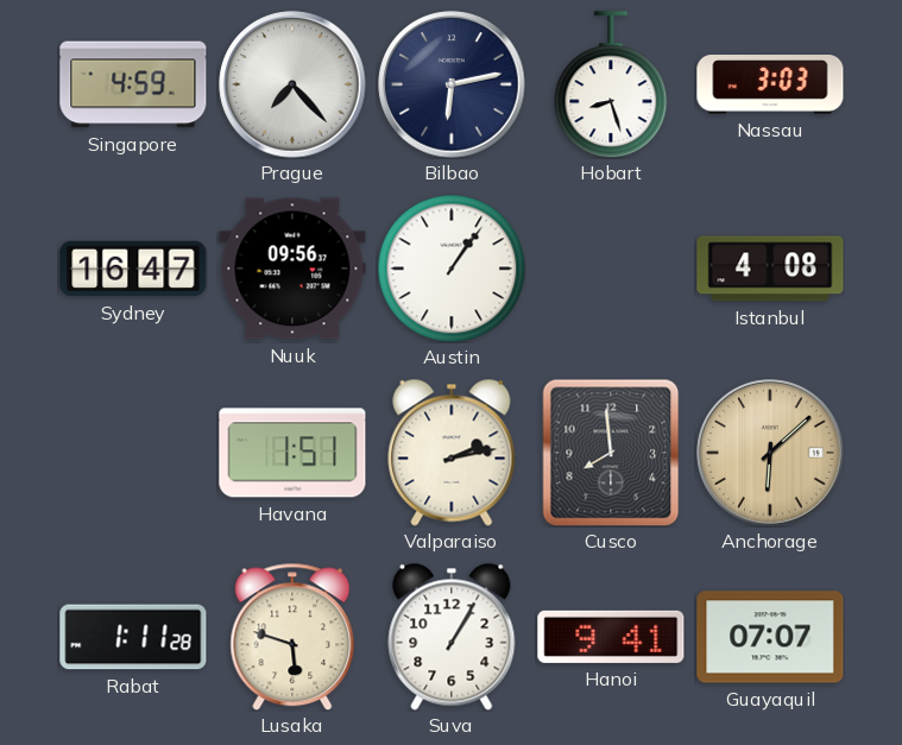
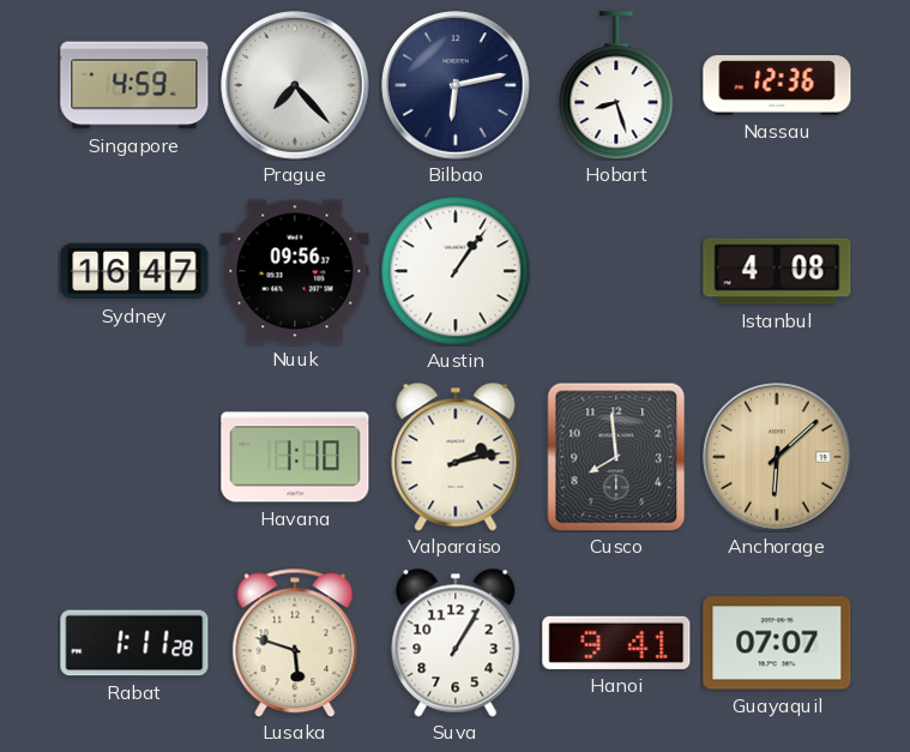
Nassau: 3:03 -> 12:36 (777, 85)
Havana: 1:51 -> 1:10 (295, 457)
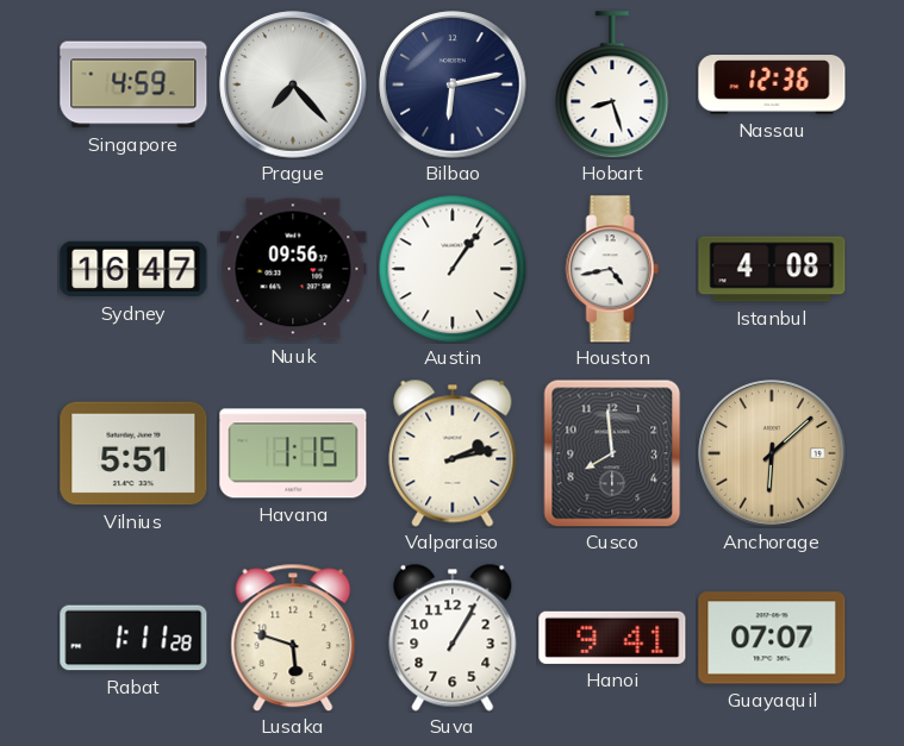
Houston: none -> 4:43 (612, 269)
Vilnius: none -> 5:51 (133, 453)
Havana: 1:10 -> 1:15 (293, 453)
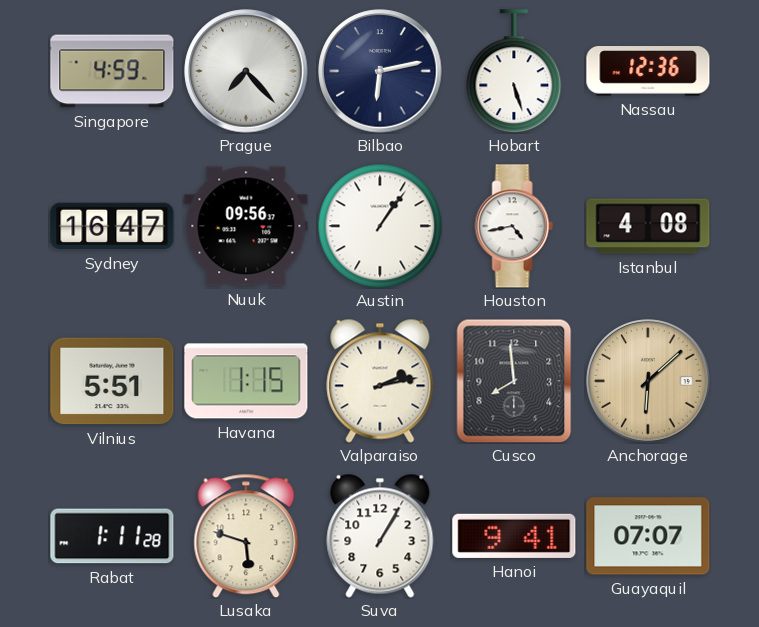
Hobart: 8:27 -> 5:27 (514, 71)
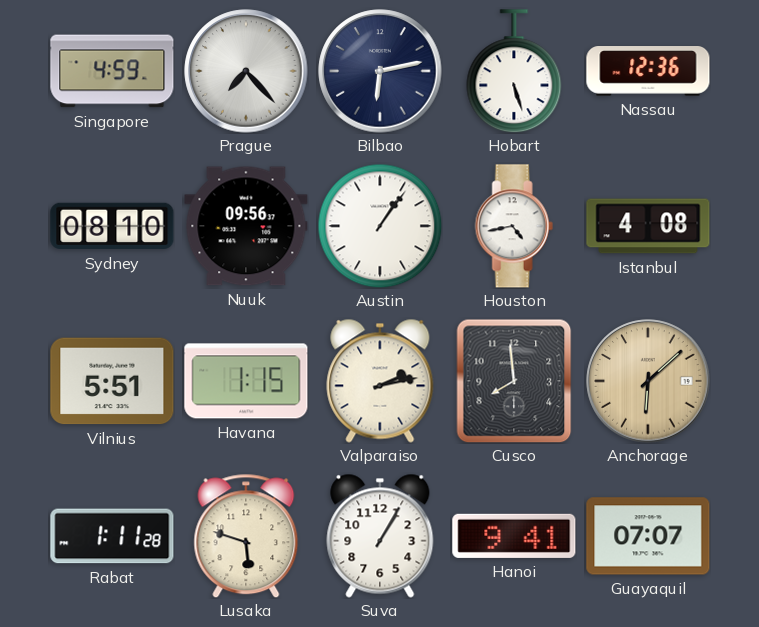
Sydney: 16:47 -> 08:10 (112, 226)
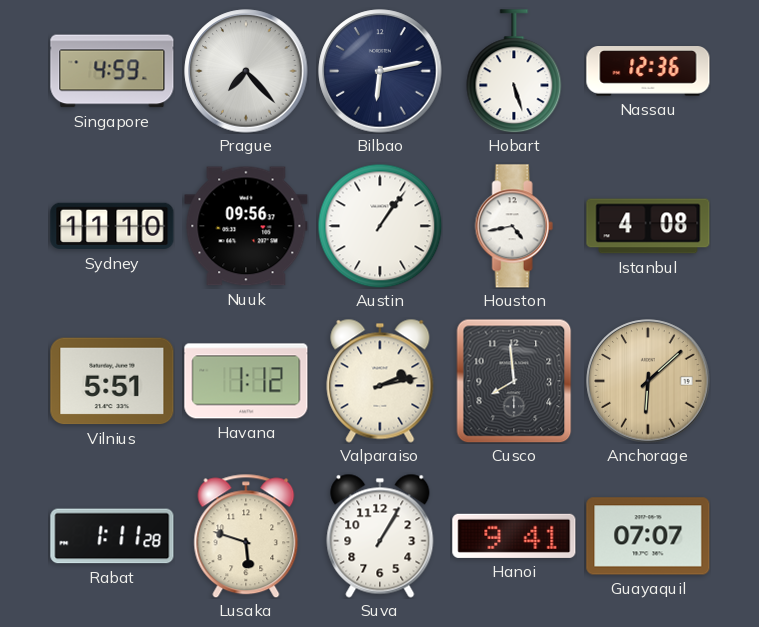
Sydney: 08:10 -> 11:10 (112, 226)
Havana: 1:15 -> 1:12 (246, 381)
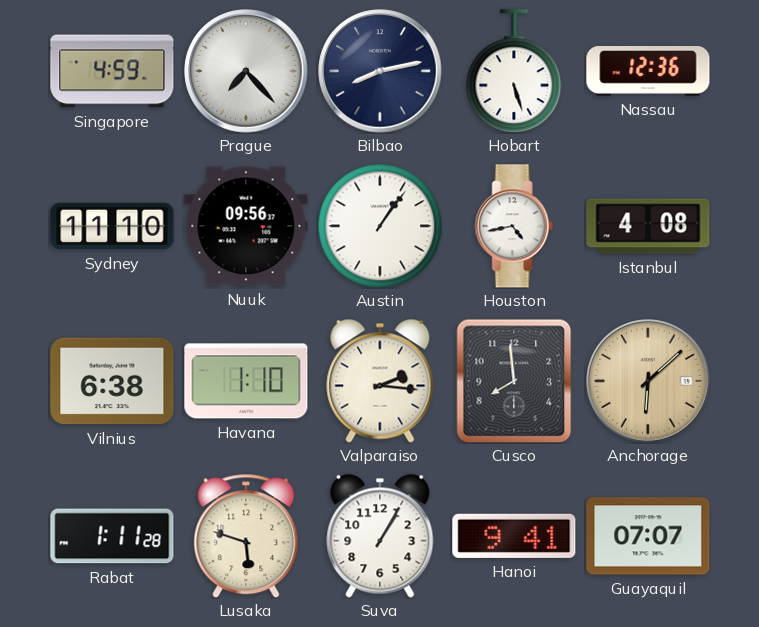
Bilbao: 6:13 -> 8:13 (380, 71)
Vilnius: 5:51 -> 6:38 (112, 381)
Havana: 1:12 -> 1:10 (246, 381)
Valparaiso: 2:13 -> 2:16 (380, 381)
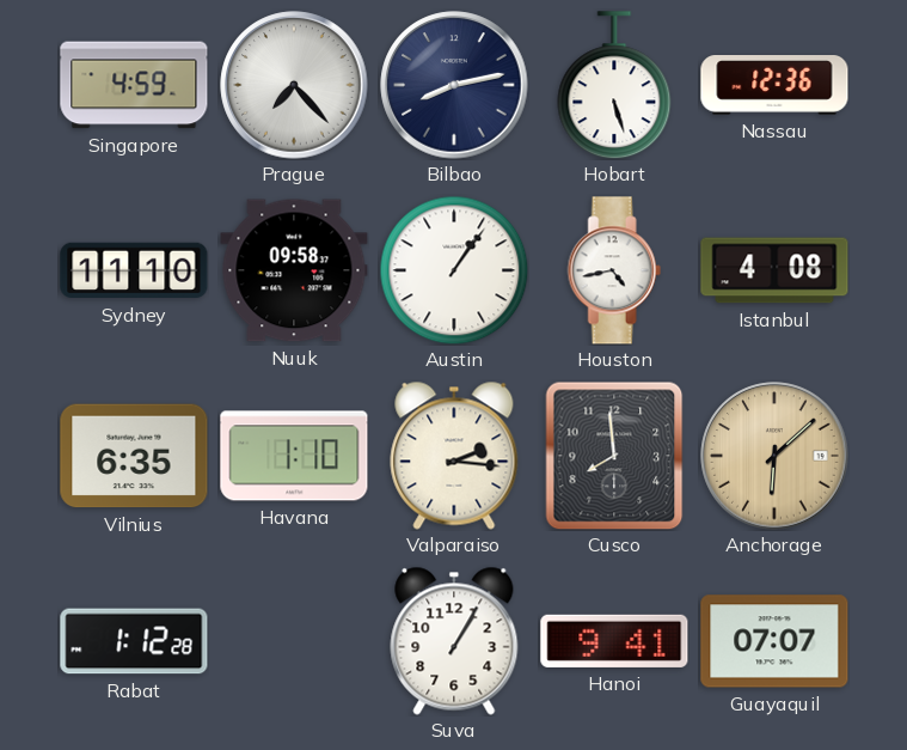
Nuuk: 09:56 -> 09:58 (294, 270)
Vilnius: 6:38 -> 6:35 (134, 456)
Rabat: 1:11 -> 1:12 (134, 641)
Lusaka: 5:48 -> none (246, 536)
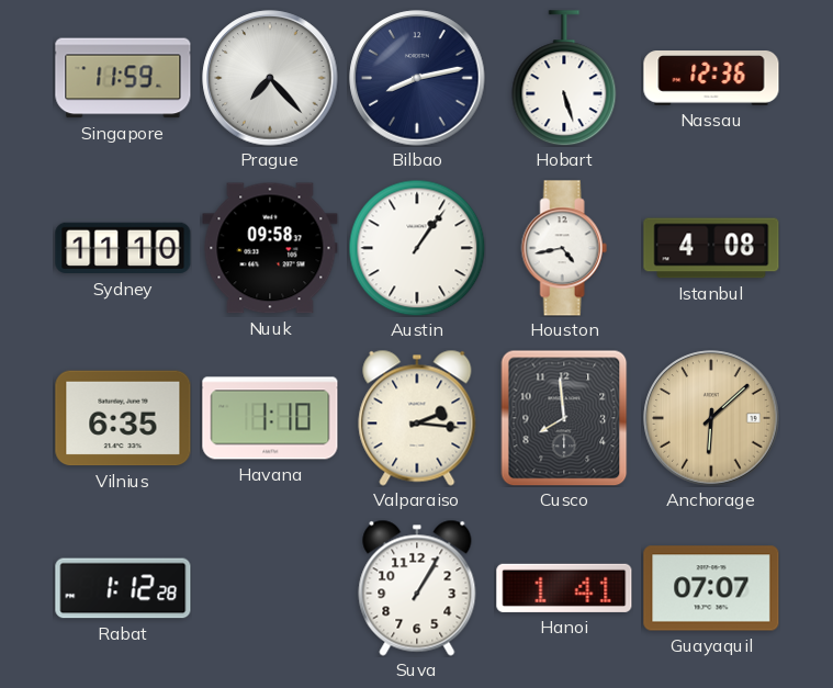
Singapore: 4:59 -> 11:59 (123, 78)
Hanoi: 9:41 -> 1:41 (564, 588)
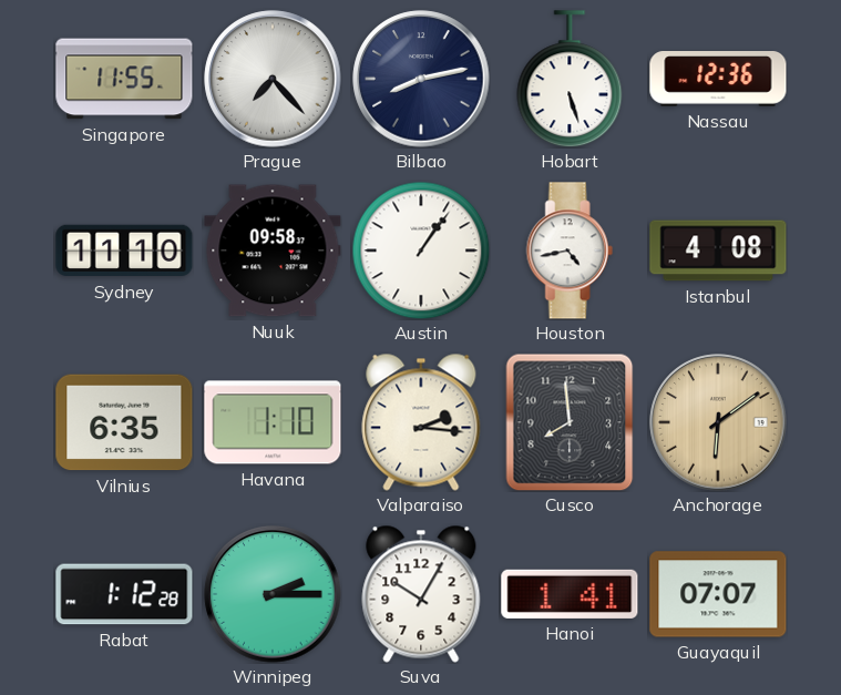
Singapore: 11:59 -> 11:55 (124, 79)
Anchorage: 6:08 -> 6:09 (718, 422)
Winnipeg: none -> 2:15 (273, 594)
Suva: 1:05 -> 10:05 (421, 594)
